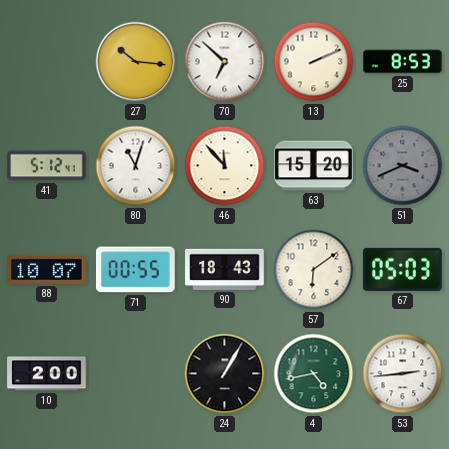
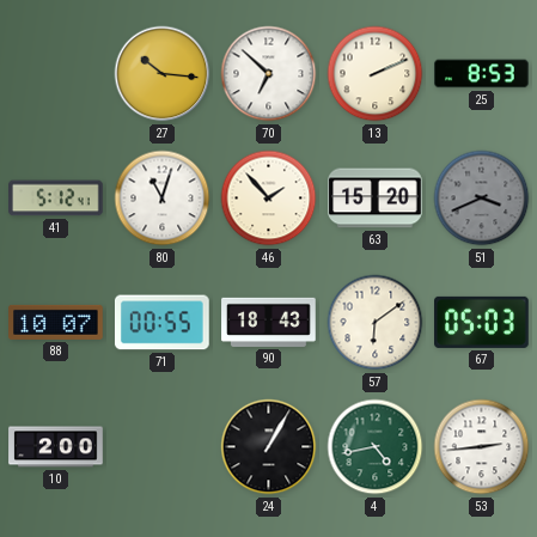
46: 11:53 -> 1:53 (269, 199)
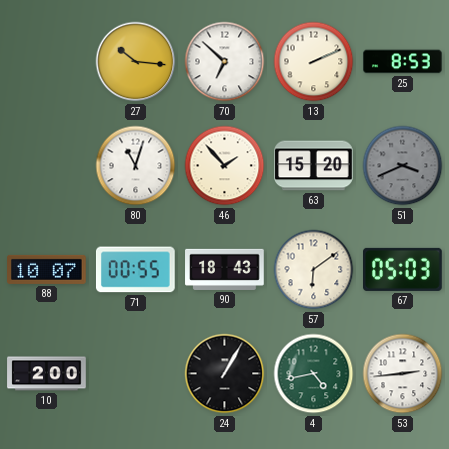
41: 5:12 -> none (56, 199)
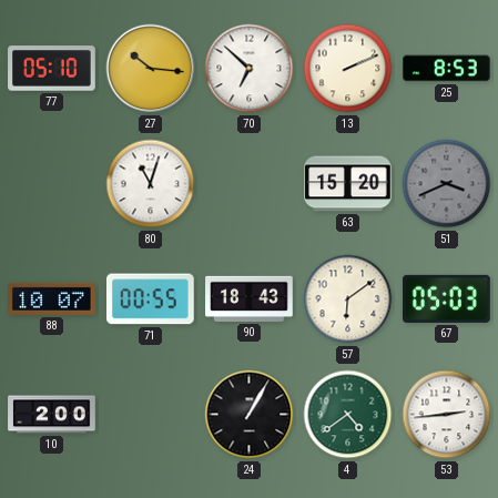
77: none -> 05:10 (52, 69)
46: 1:53 -> none (225, 166)
4: 4:43 -> 4:39 (348, 415)
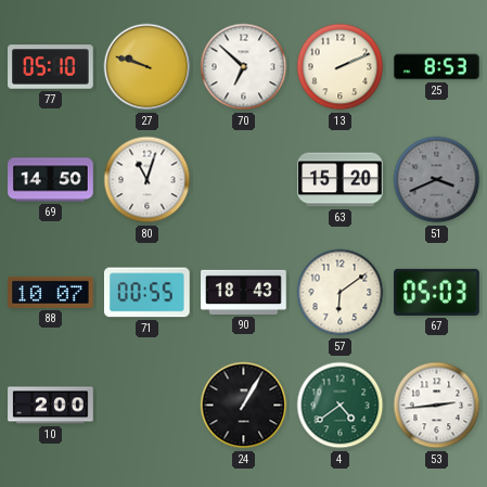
27: 10:16 -> 9:48 (148, 67)
69: none -> 14:50 (51, 180)
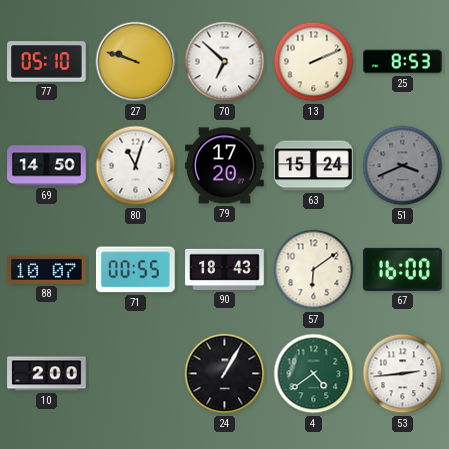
79: none -> 17:20 (225, 166)
63: 15:20 -> 15:24 (314, 166)
67: 05:03 -> 16:00 (403, 269)
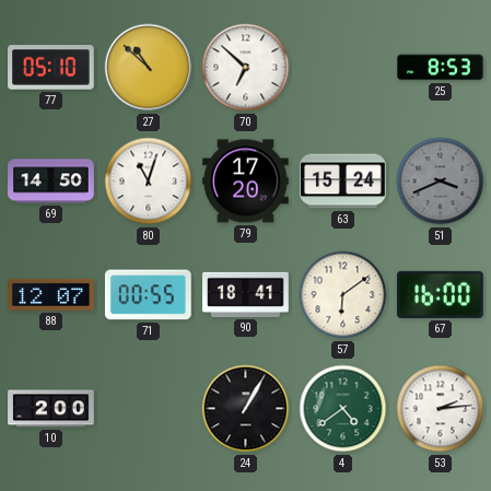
27: 9:48 -> 10:52 (149, 68)
13: 2:11 -> none (314, 62)
88: 10:07 -> 12:07 (51, 294)
90: 18:43 -> 18:41 (246, 294)
53: 2:44 -> 2:14 (441, 409)
